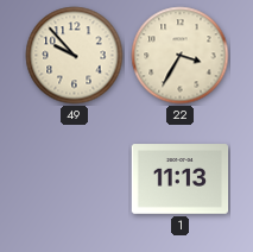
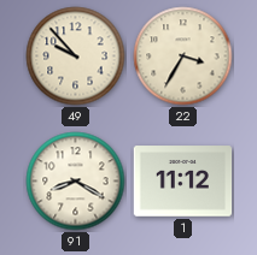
91: none -> 8:20 (76, 182)
1: 11:13 -> 11:12 (183, 182)
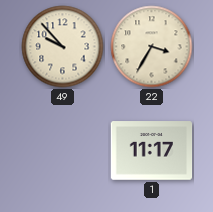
91: 8:20 -> none (76, 182)
1: 11:12 -> 11:17 (152, 151)
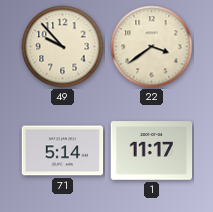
22: 3:35 -> 3:39 (152, 47)
71: none -> 5:14 (63, 151)
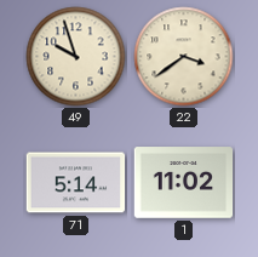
49: 9:53 -> 9:57 (76, 57)
1: 11:17 -> 11:02 (184, 183)
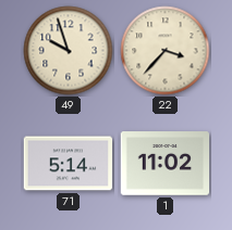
22: 3:39 -> 3:37 (166, 51)
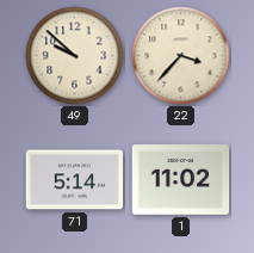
49: 9:57 -> 9:52 (75, 56)
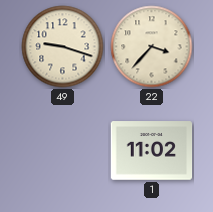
49: 9:52 -> 9:18 (63, 47)
71: 5:14 -> none (75, 180)
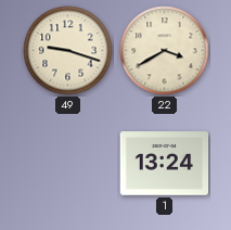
22: 3:37 -> 3:40 (165, 51)
1: 11:02 -> 13:24 (165, 164)
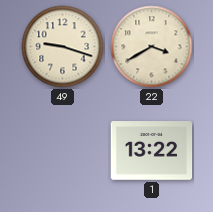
1: 13:24 -> 13:22 (152, 151)
